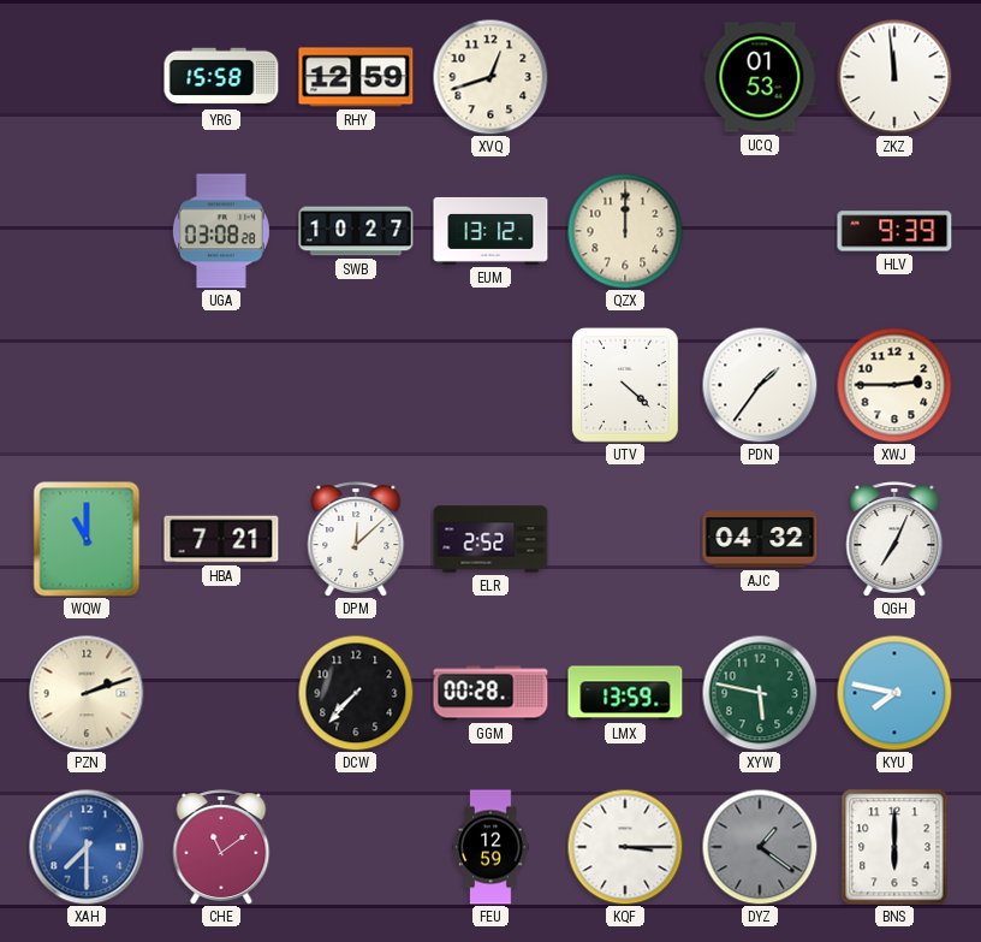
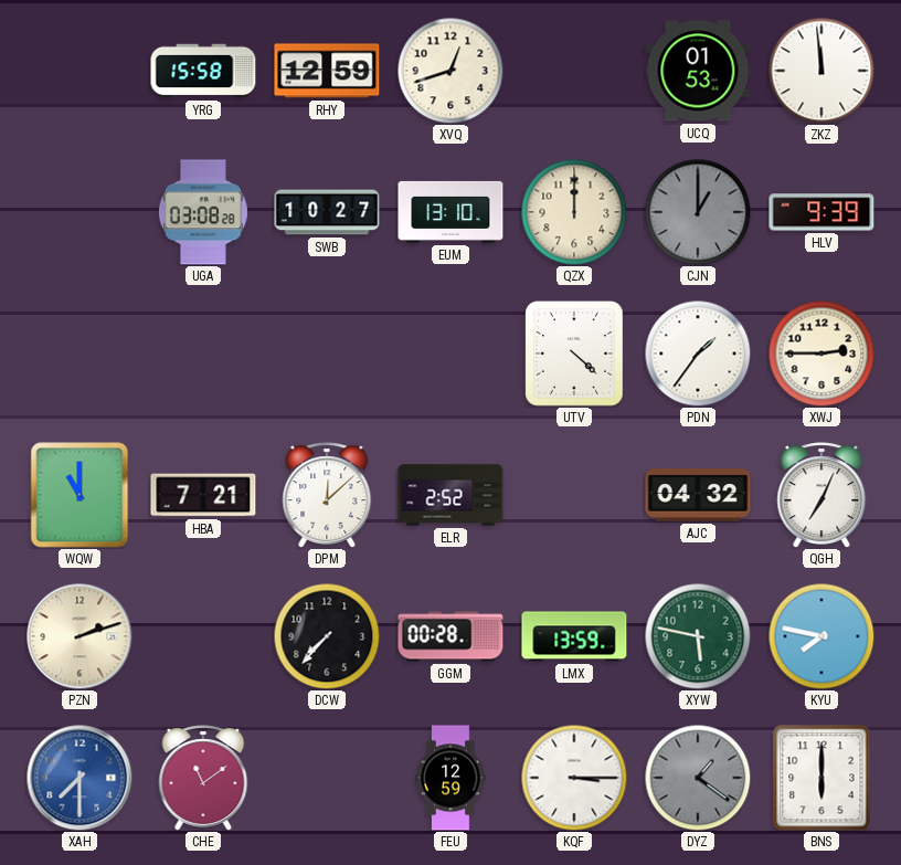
EUM: 13:12 -> 13:10 (451, 212)
CJN: none -> 1:00 (698, 212)
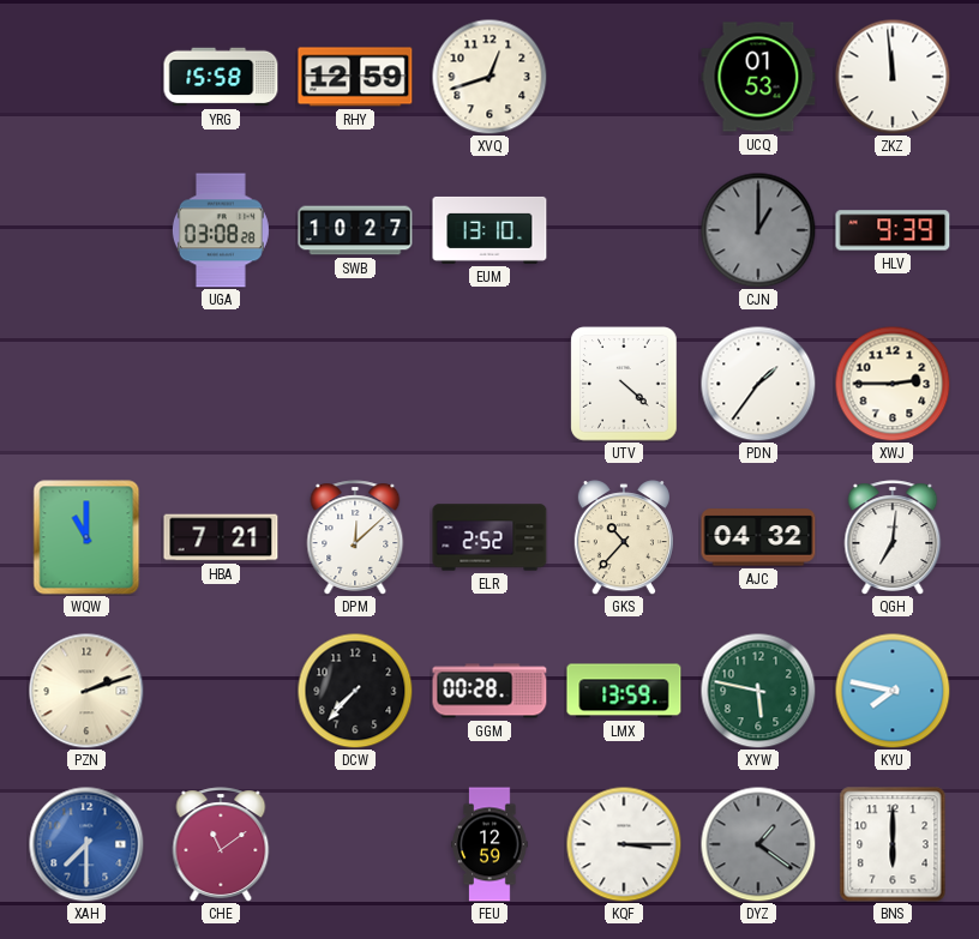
QZX: 12:00 -> none (574, 212)
GKS: none -> 10:37 (624, 537)
QGH: 7:04 -> 7:01 (893, 537)
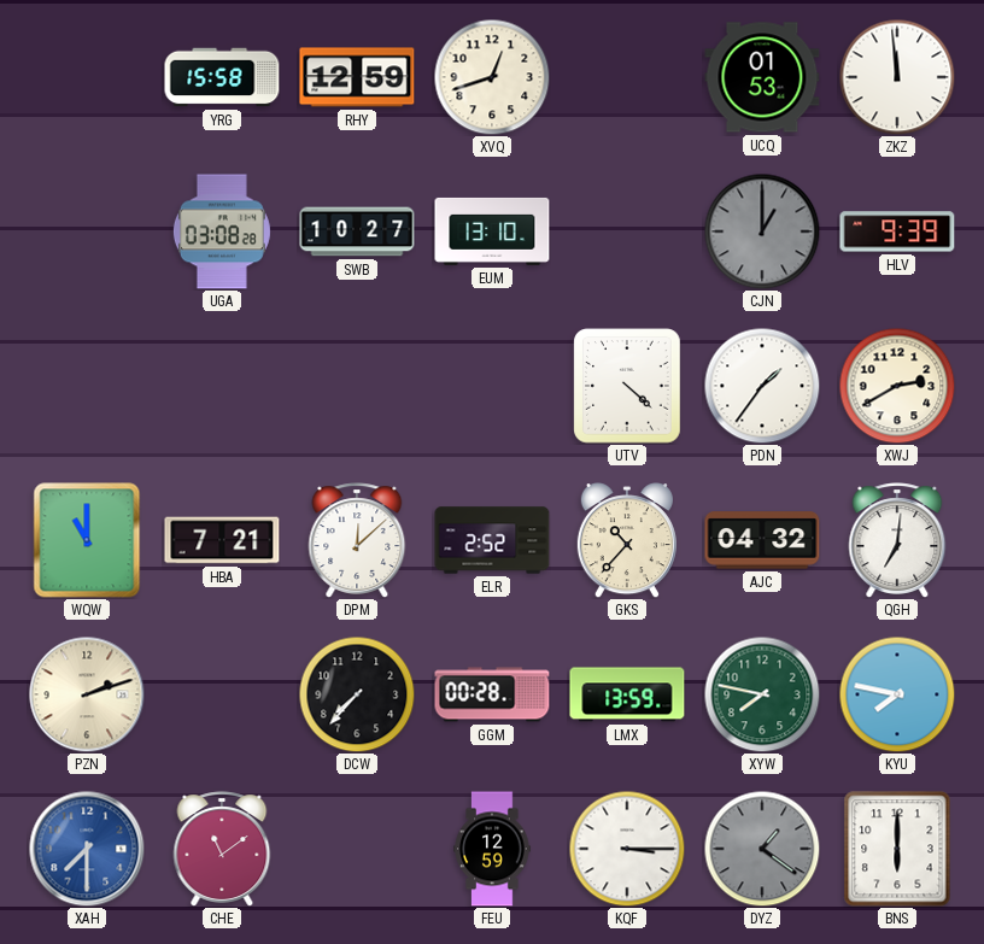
XWJ: 2:45 -> 2:40 (897, 386)
XYW: 5:47 -> 7:47 (762, 694)
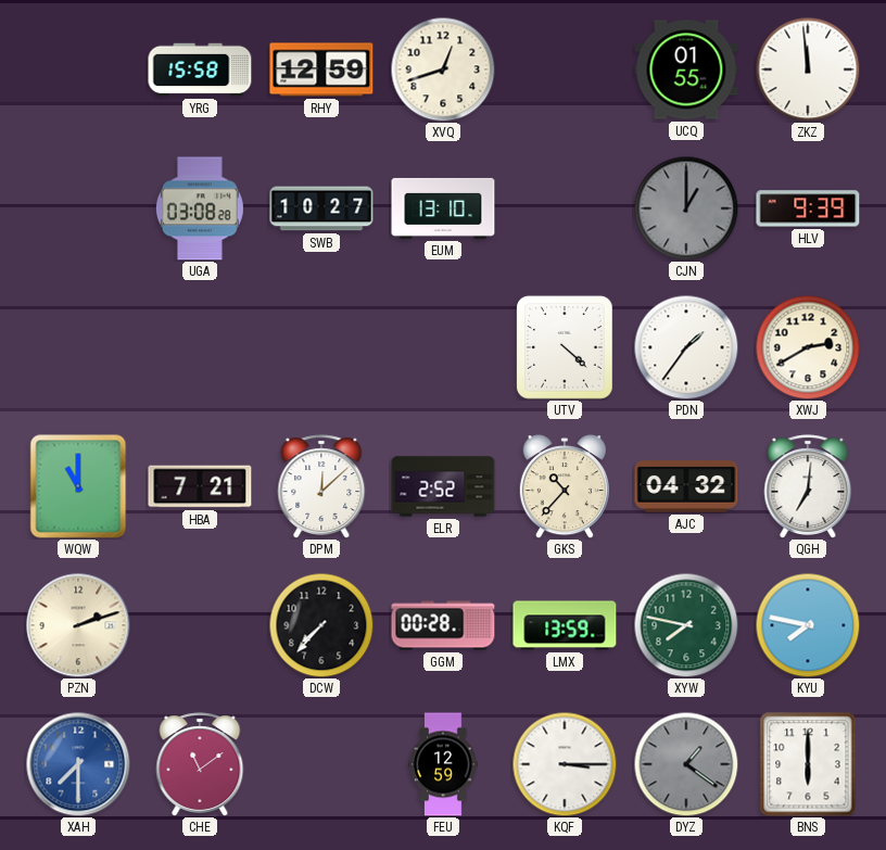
UCQ: 01:53 -> 01:55 (686, 69)
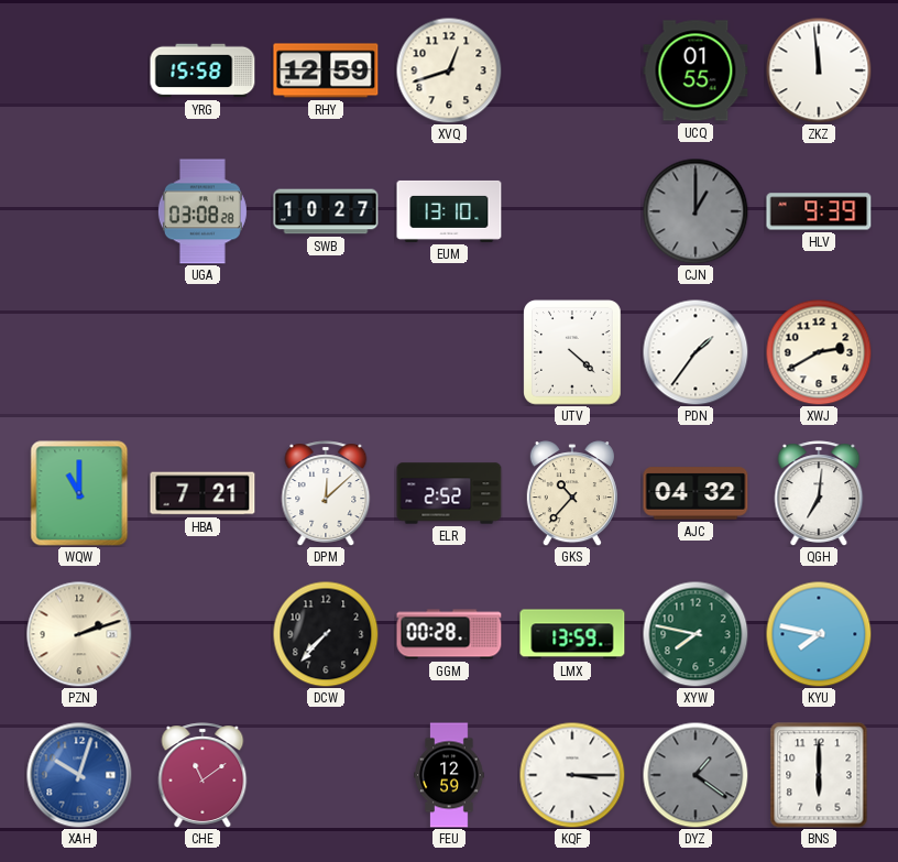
XAH: 7:30 -> 10:03 (79, 775)
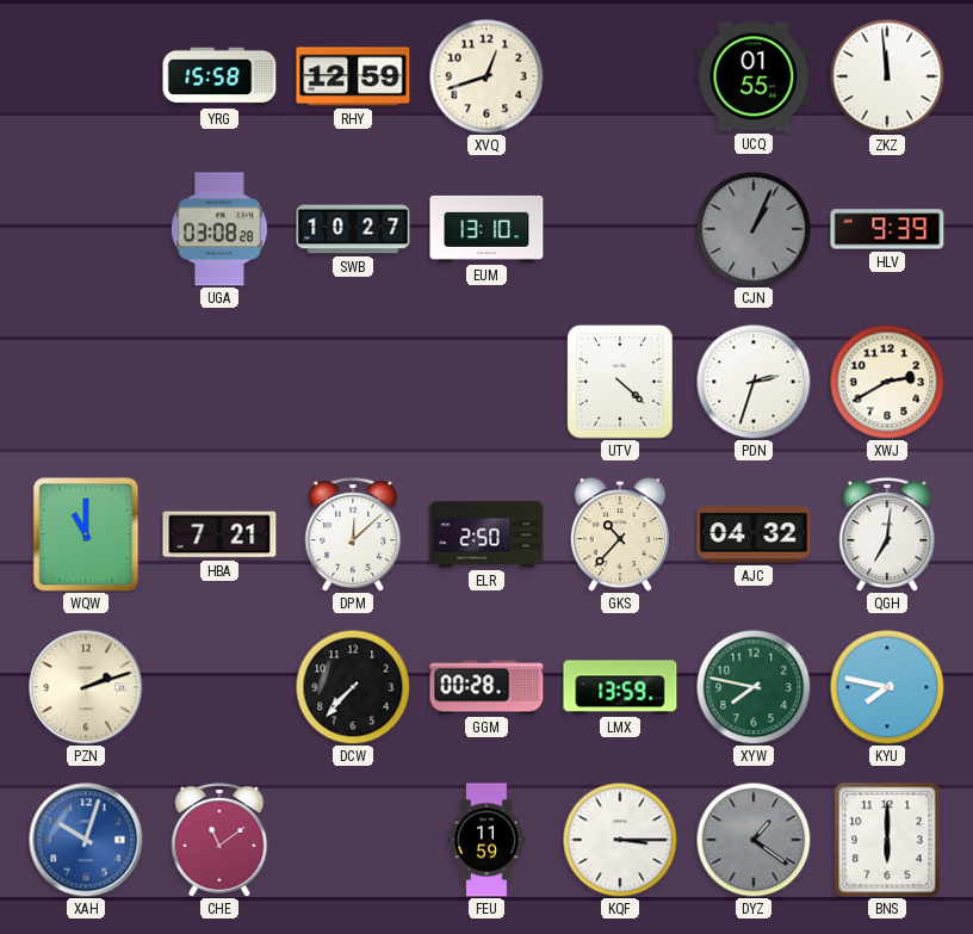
CJN: 1:00 -> 1:04 (754, 229)
PDN: 1:36 -> 2:33 (754, 382)
ELR: 2:52 -> 2:50 (486, 534)
FEU: 12:59 -> 11:59 (486, 840)
